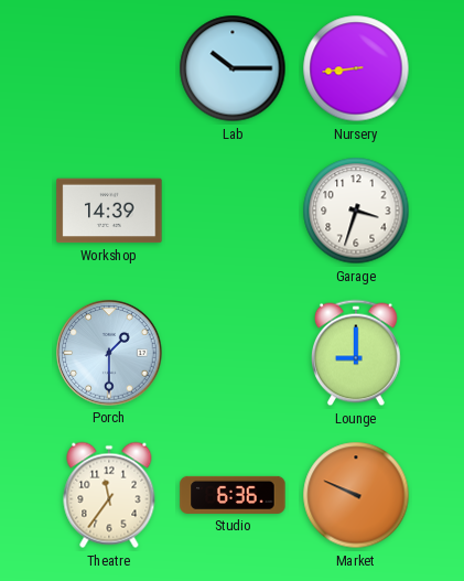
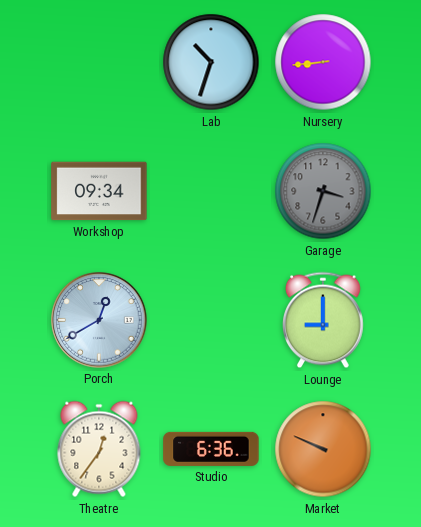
Lab: 10:15 -> 10:33 (211, 62)
Workshop: 14:39 -> 09:34 (99, 191)
Garage dial: white -> grey (323, 191)
Porch: 1:30 -> 12:40 (99, 320)
Theatre: 11:36 -> 12:36 (99, 449)
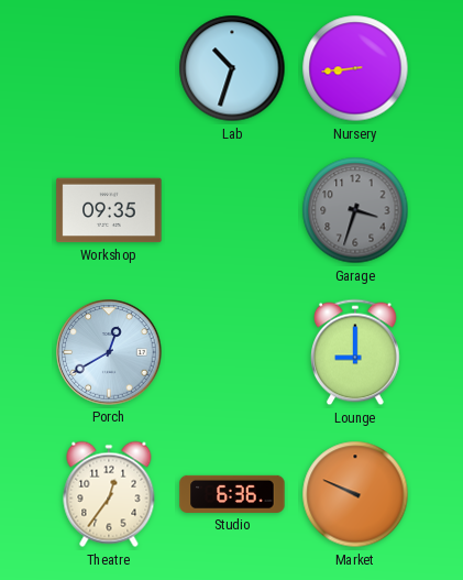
Workshop: 09:34 -> 09:35 (109, 210)
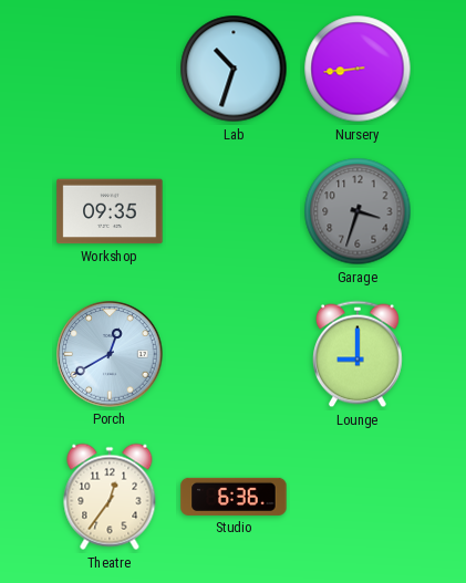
Market: 9:49 -> none (355, 494)
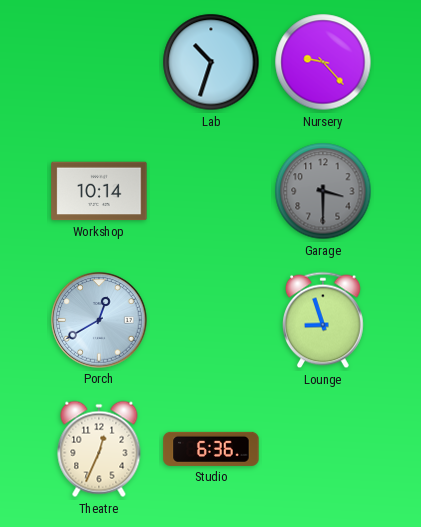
Nursery: 8:44 -> 9:23 (323, 62)
Workshop: 09:35 -> 10:14 (99, 191)
Garage: 3:33 -> 3:30 (323, 191)
Lounge: 9:00 -> 8:57 (324, 320)
Theatre: 12:36 -> 12:34 (99, 449)
